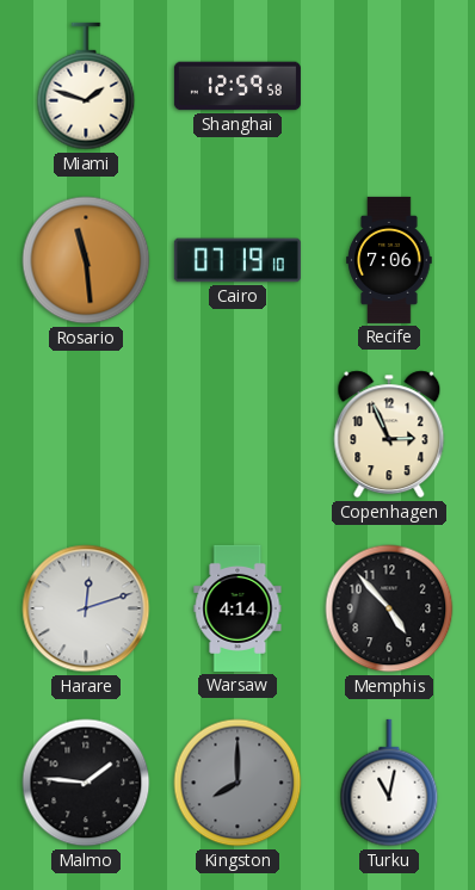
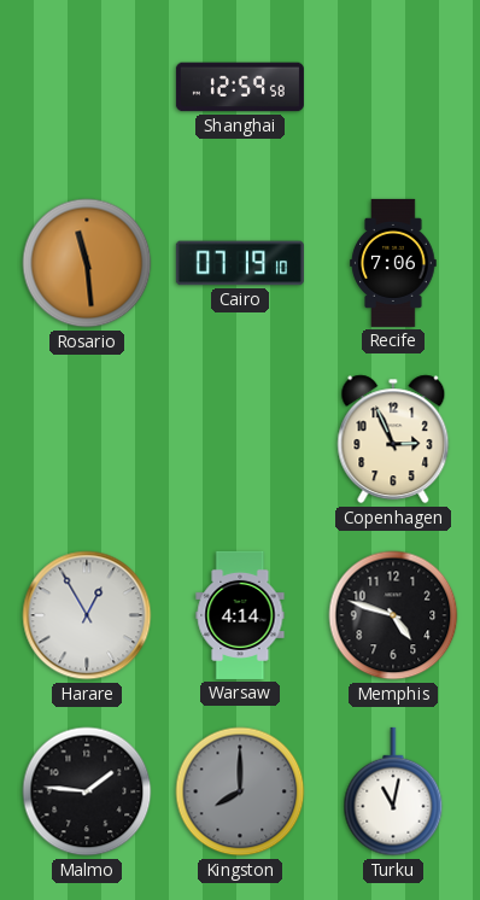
Miami: 1:48 -> none (86, 86)
Harare: 12:12 -> 12:55 (87, 615)
Memphis: 4:53 -> 4:48 (393, 615)
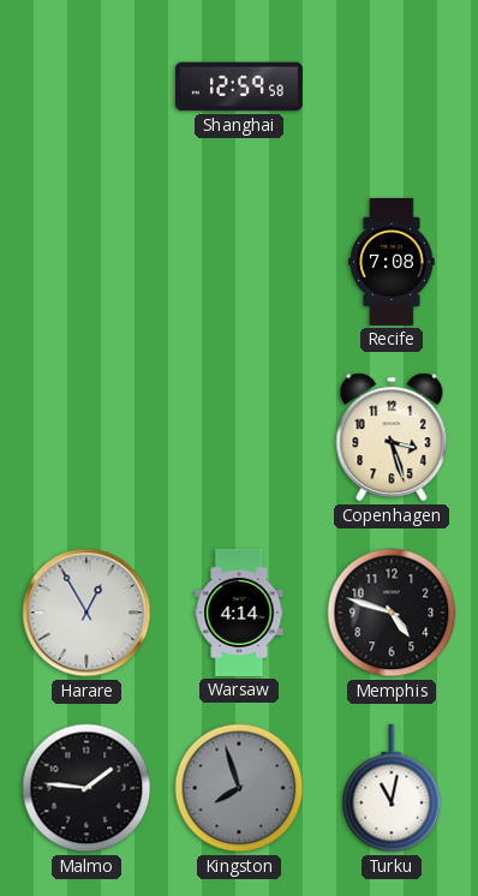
Rosario: 11:29 -> none (87, 263)
Cairo: 07:19 -> none (240, 263)
Recife: 7:06 -> 7:08 (392, 262)
Copenhagen: 2:56 -> 3:27 (392, 437)
Kingston: 8:00 -> 7:57 (239, 788)
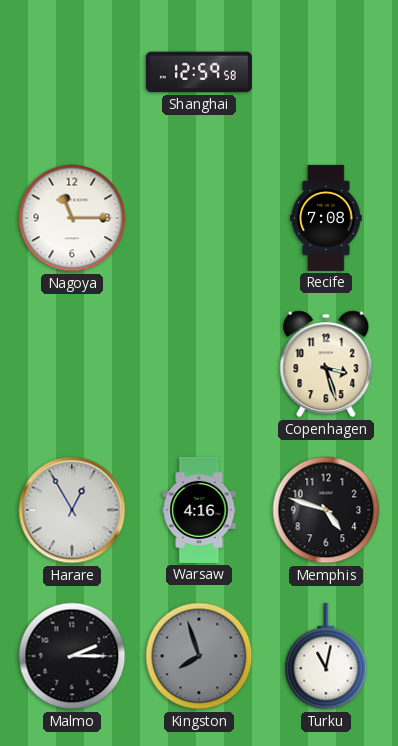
Nagoya: none -> 11:15 (72, 218)
Warsaw: 4:14 -> 4:16 (199, 510)
Malmo: 1:46 -> 2:15 (72, 656)
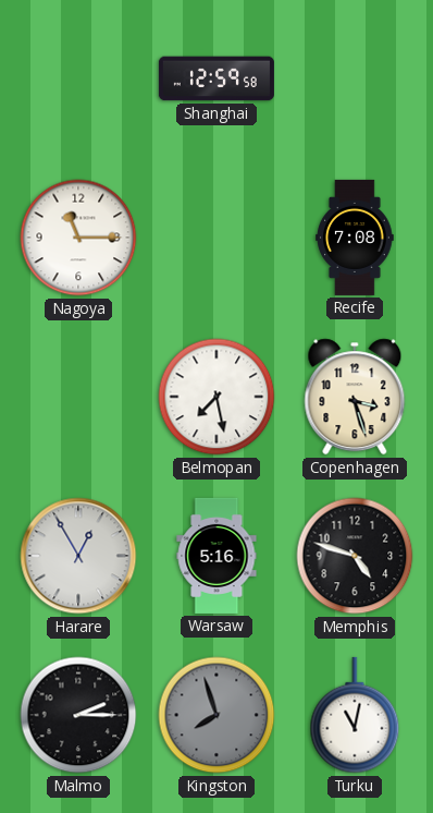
Belmopan: none -> 7:28 (216, 397)
Warsaw: 4:16 -> 5:16 (216, 556)
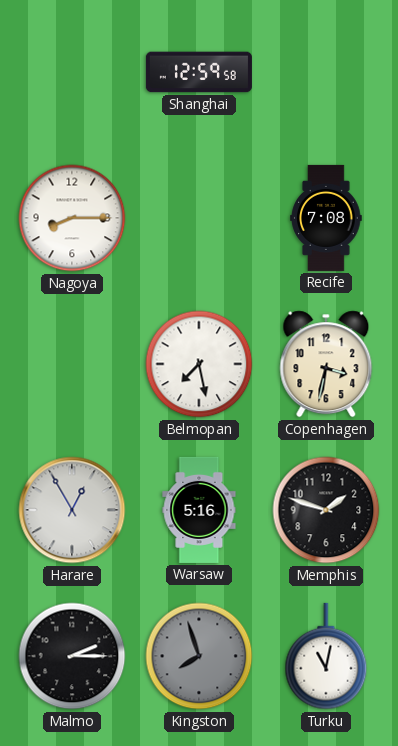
Nagoya: 11:15 -> 8:15 (72, 218)
Copenhagen: 3:27 -> 3:32 (326, 364)
Memphis: 4:48 -> 1:48 (326, 510)
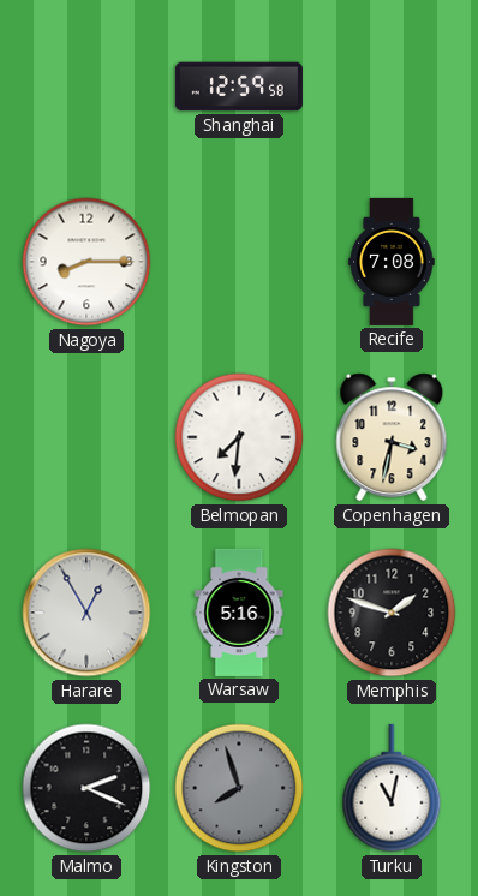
Belmopan: 7:28 -> 7:31 (239, 437)
Malmo: 2:15 -> 2:19 (86, 788)
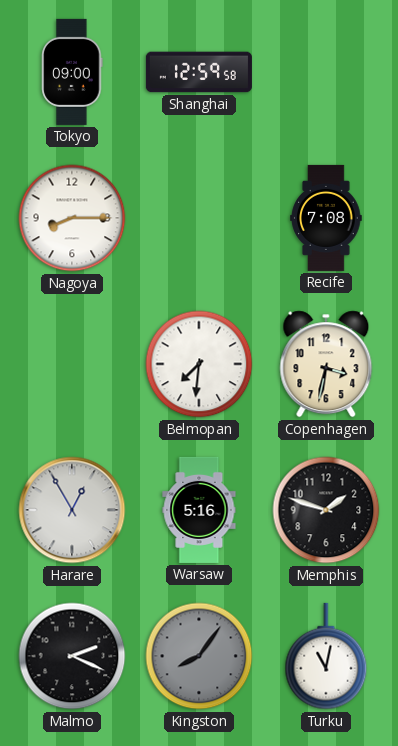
Tokyo: none -> 09:00 (72, 72)
Kingston: 7:57 -> 8:06 (199, 656)
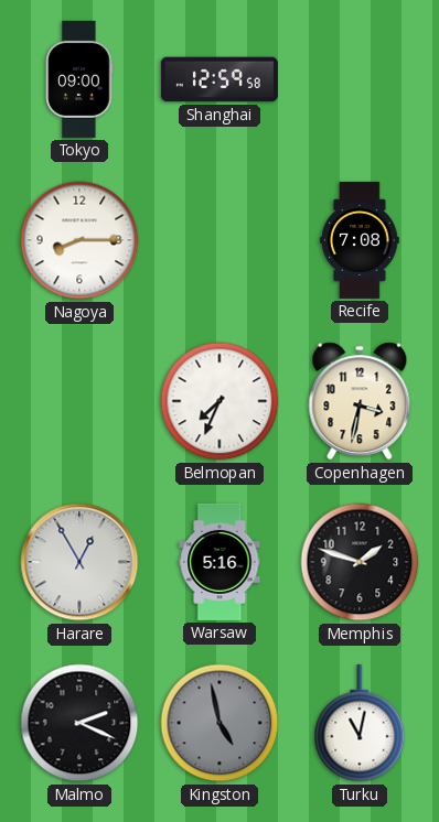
Belmopan: 7:31 -> 7:34 (219, 401)
Kingston: 8:06 -> 4:58 (219, 723)
